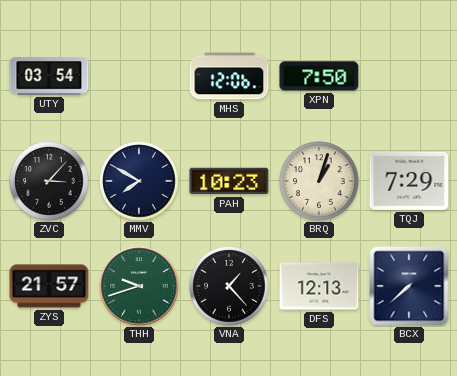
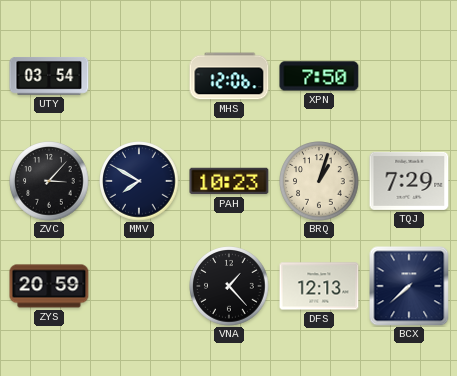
ZYS: 21:57 -> 20:59 (49, 286)
THH: 9:42 -> none (139, 286)
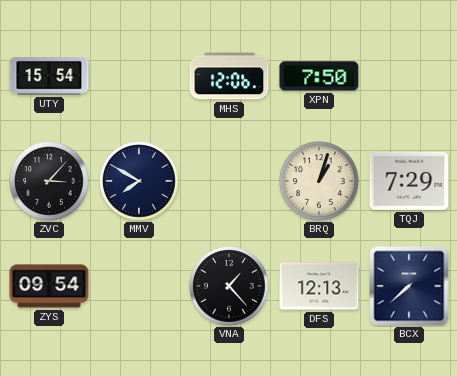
UTY: 03:54 -> 15:54 (49, 77)
PAH: 10:23 -> none (229, 181)
ZYS: 20:59 -> 09:54 (49, 286)
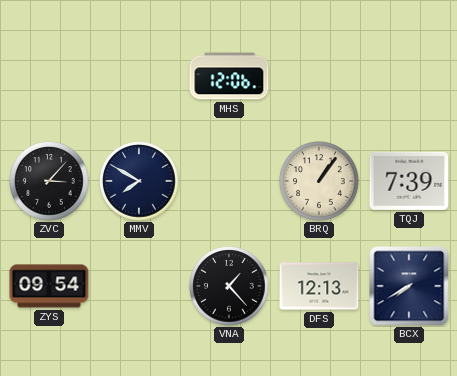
UTY: 15:54 -> none (49, 77)
XPN: 7:50 -> none (319, 76)
BRQ: 1:03 -> 1:06 (319, 181)
TQJ: 7:29 -> 7:39 (409, 181)
BCX: 7:38 -> 7:40 (409, 286)
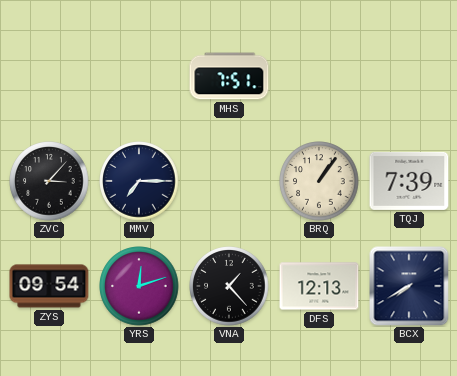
MHS: 12:06 -> 7:51 (229, 76)
MMV: 7:50 -> 7:15 (139, 181)
YRS: none -> 12:12 (139, 286)
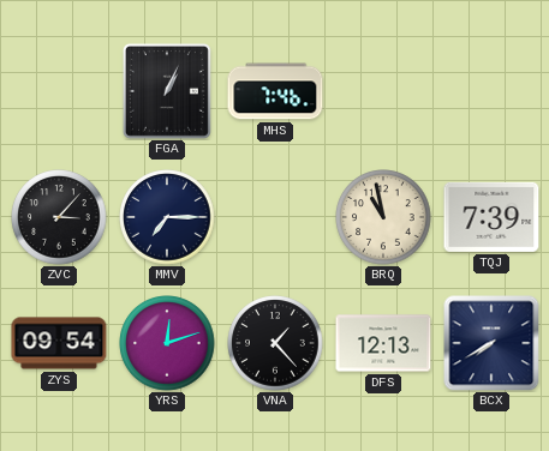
FGA: none -> 1:04 (167, 91)
MHS: 7:51 -> 7:46 (275, 91)
BRQ: 1:06 -> 10:58 (383, 217)
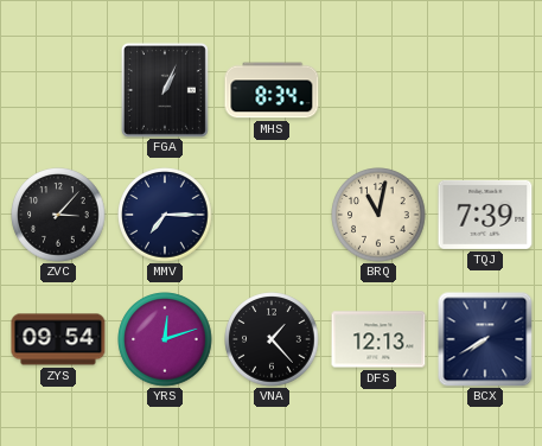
MHS: 7:46 -> 8:34 (272, 90)
BRQ: 10:58 -> 11:02 (378, 215)
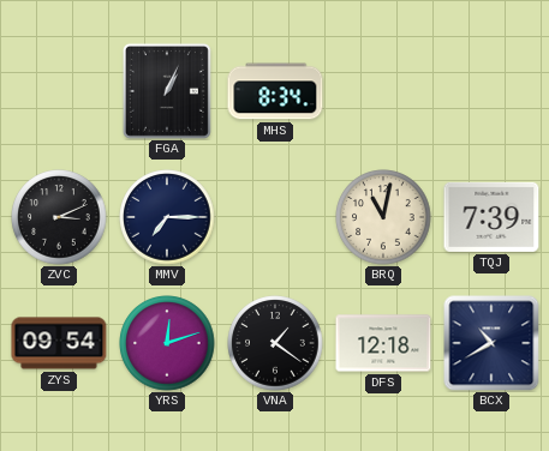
ZVC: 3:07 -> 3:11 (59, 217)
VNA: 1:23 -> 1:21 (275, 343)
DFS: 12:13 -> 12:18 (383, 343)
BCX: 7:40 -> 10:40 (491, 343)
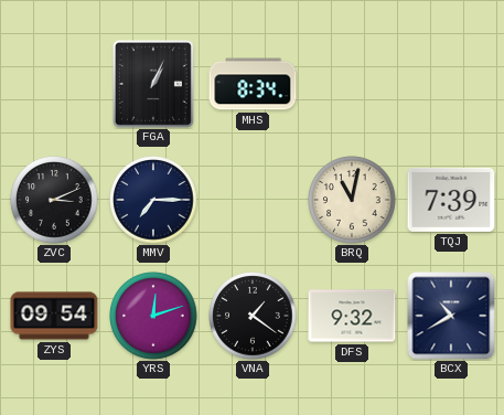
DFS: 12:18 -> 9:32 (352, 316)
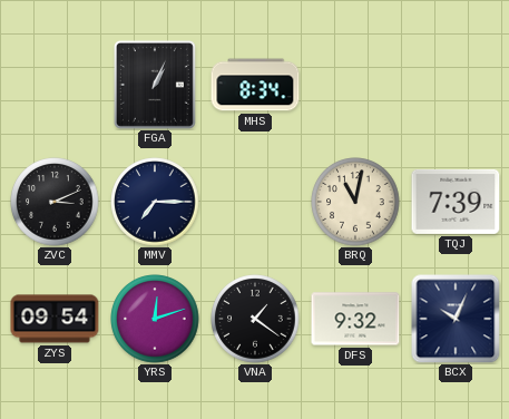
BCX: 10:40 -> 10:04 (456, 319)
